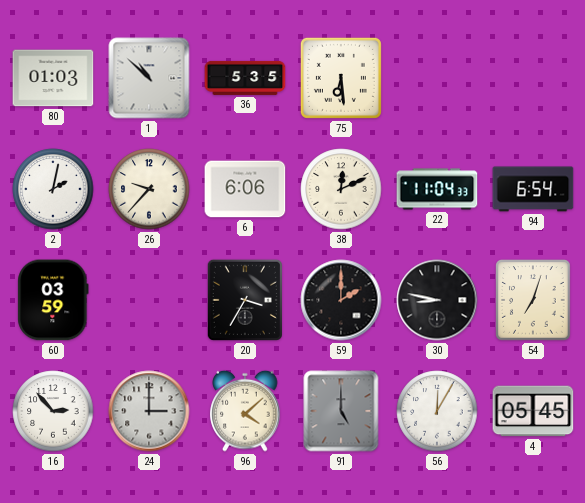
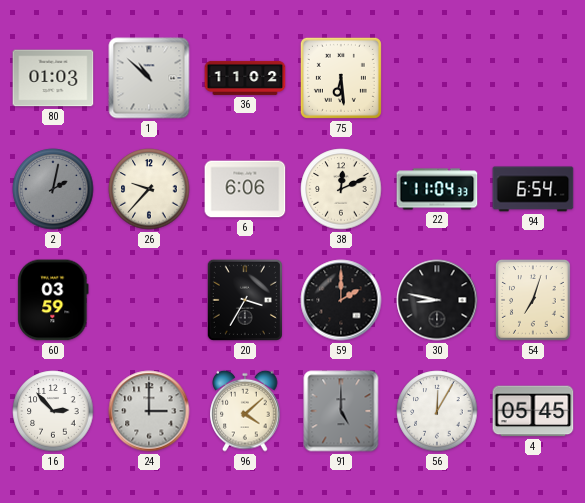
36: 5:35 -> 11:02 (245, 78)
2 dial: white -> grey (53, 189)
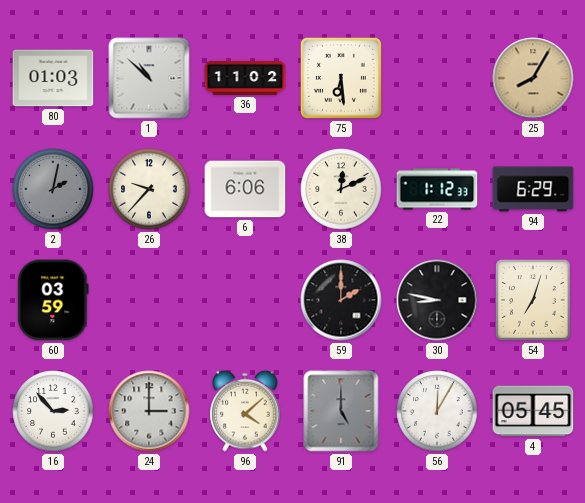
25: none -> 8:05 (533, 78)
22: 11:04 -> 1:12 (437, 189)
94: 6:54 -> 6:29 (533, 189)
20: 3:35 -> none (245, 300)
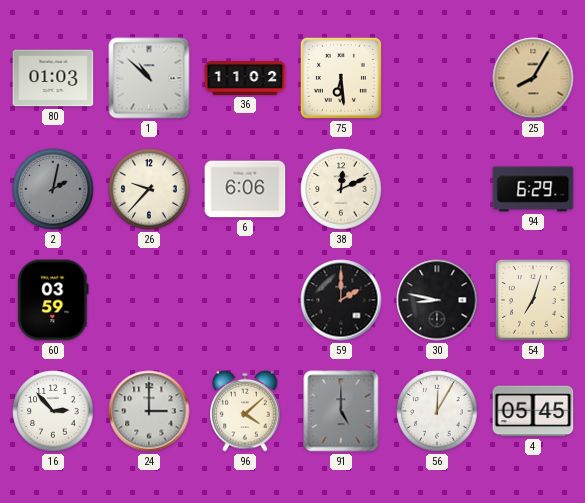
22: 1:12 -> none (437, 189)
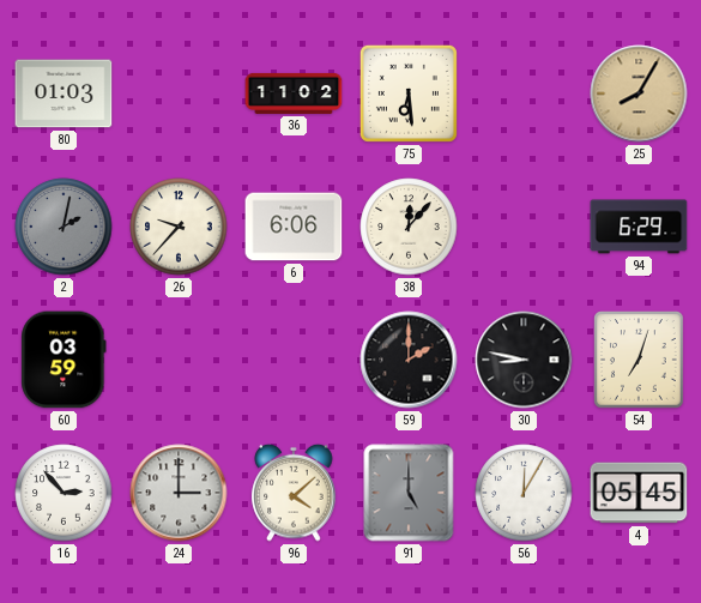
1: 10:52 -> none (149, 78)
38: 12:11 -> 12:07 (409, 227)
